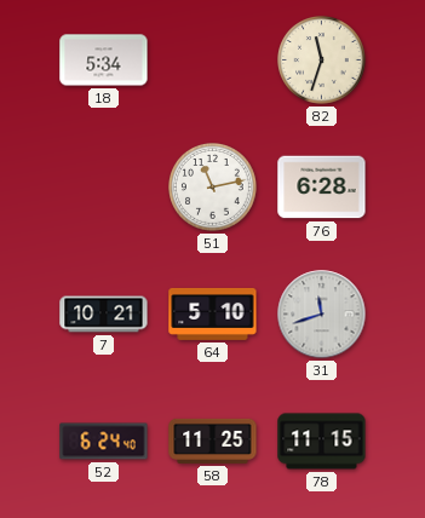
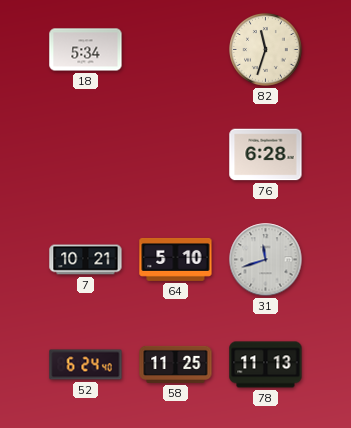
51: 11:13 -> none (213, 188)
78: 11:15 -> 11:13 (266, 365)
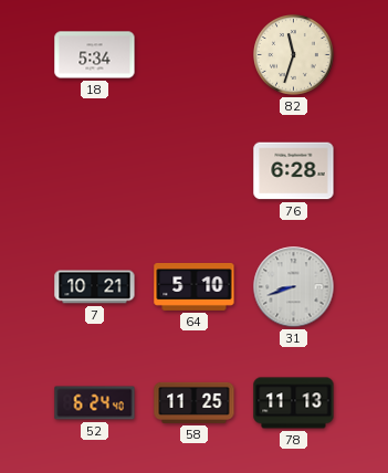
31: 11:42 -> 8:42 (294, 287)
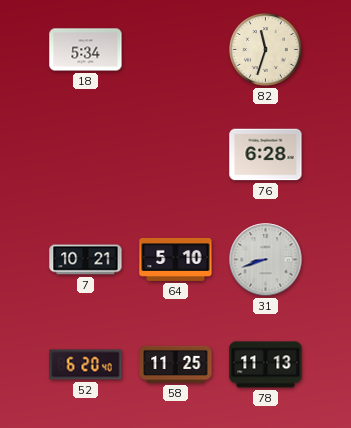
52: 6:24 -> 6:20 (86, 365)
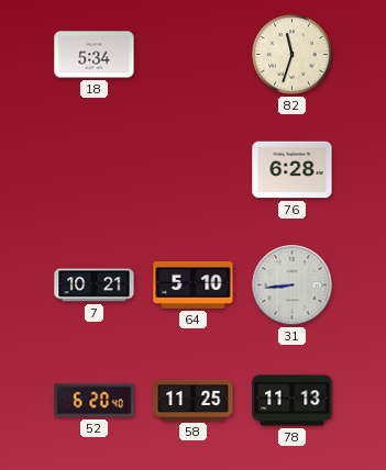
31: 8:42 -> 8:44 (293, 286)
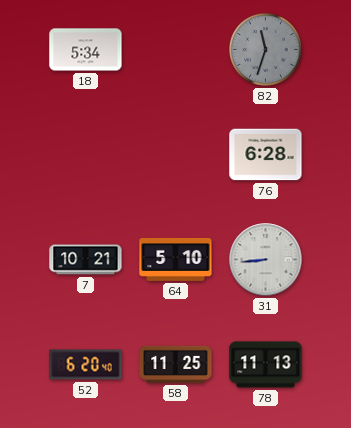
82 dial: cream -> grey (266, 50)
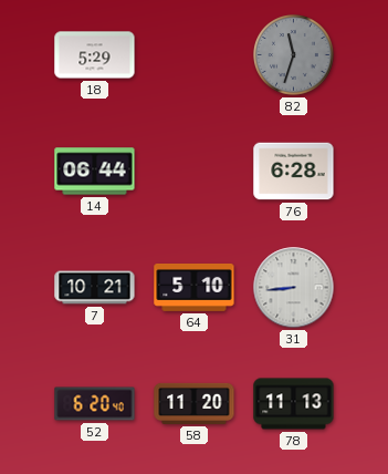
18: 5:34 -> 5:29 (95, 55)
14: none -> 06:44 (95, 172)
58: 11:25 -> 11:20 (195, 403)
